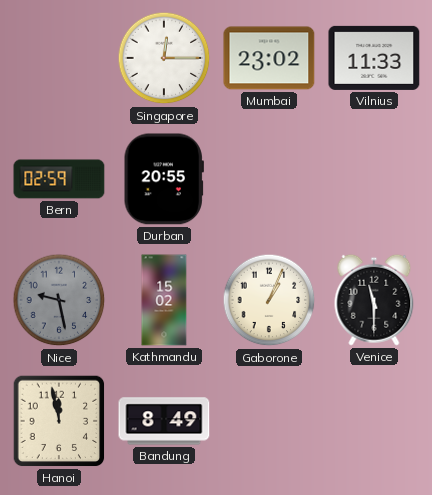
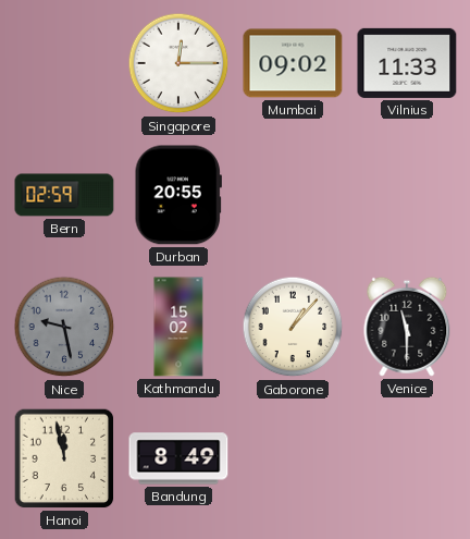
Mumbai: 23:02 -> 09:02 (293, 63)
Gaborone: 1:04 -> 1:07 (293, 327)
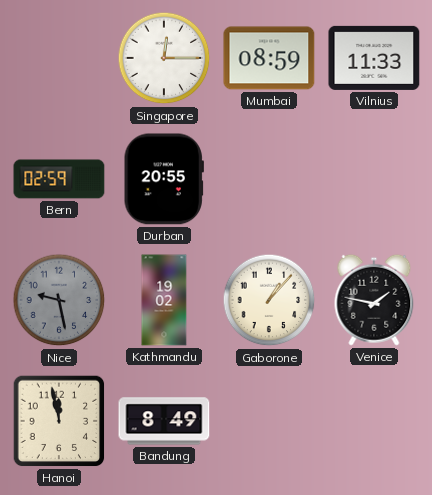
Mumbai: 09:02 -> 08:59 (269, 58)
Kathmandu: 15:02 -> 19:02 (164, 300)
Venice: 11:30 -> 1:47 (374, 300)
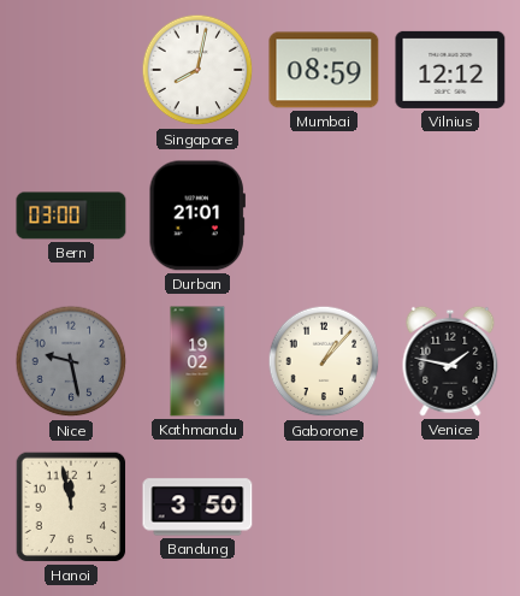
Singapore: 12:15 -> 8:02 (197, 70)
Vilnius: 11:33 -> 12:12 (450, 70)
Bern: 02:59 -> 03:00 (71, 216)
Durban: 20:55 -> 21:01 (197, 216)
Bandung: 8:49 -> 3:50 (197, 507)
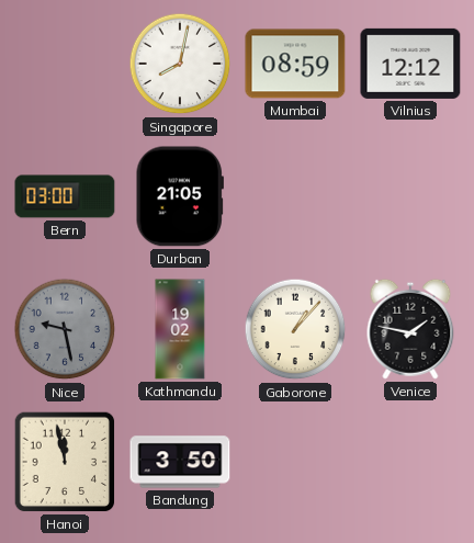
Durban: 21:01 -> 21:05 (180, 196)
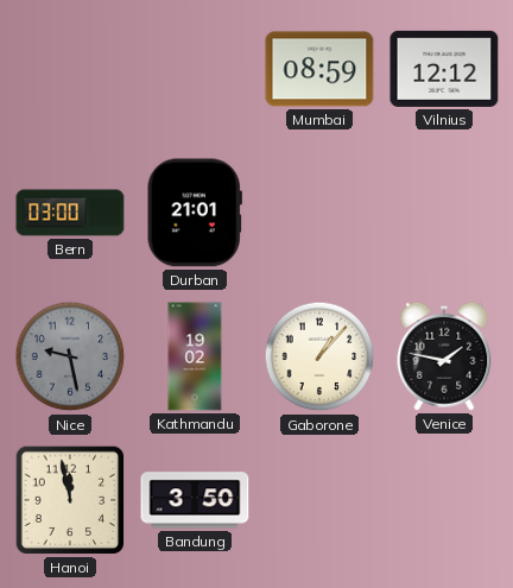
Singapore: 8:02 -> none (180, 64)
Durban: 21:05 -> 21:01 (195, 213)
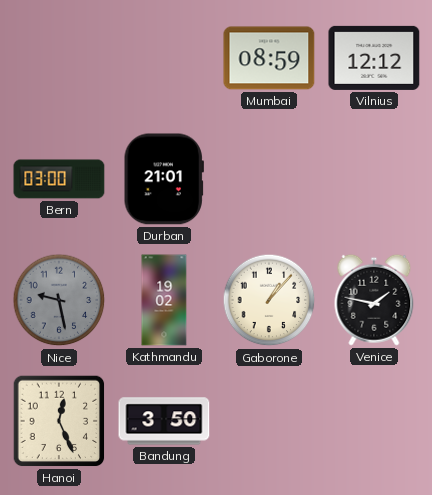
Hanoi: 11:58 -> 12:26 (59, 421)
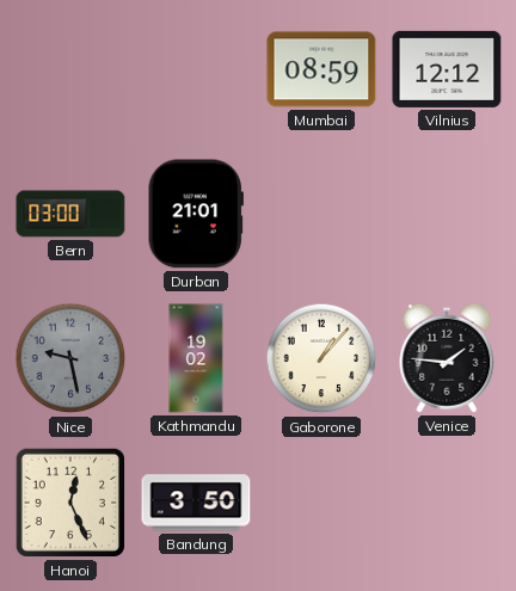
Venice: 1:47 -> 1:46 (447, 358)
